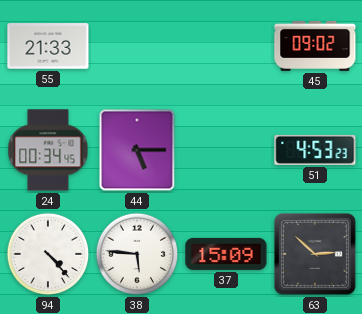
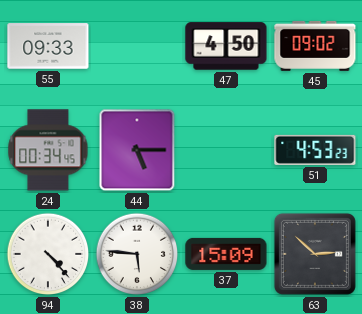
55: 21:33 -> 09:33 (48, 46)
47: none -> 4:50 (226, 46)
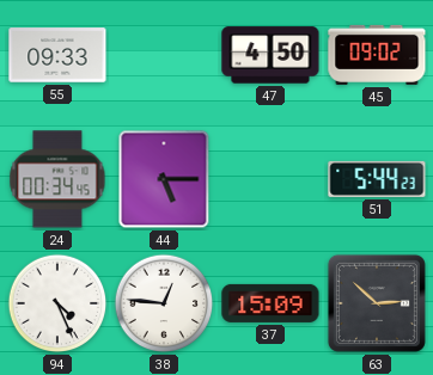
51: 4:53 -> 5:44 (377, 179)
94: 4:23 -> 4:26 (57, 303)
38: 5:46 -> 12:46 (164, 303)
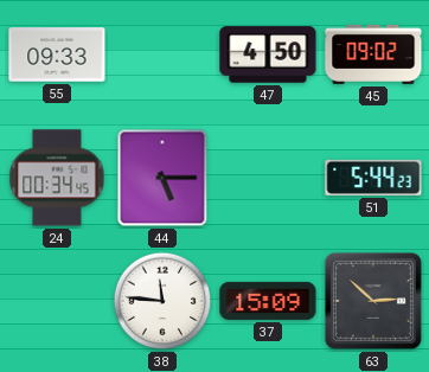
94: 4:26 -> none (57, 303)
38: 12:46 -> 11:46 (162, 301)
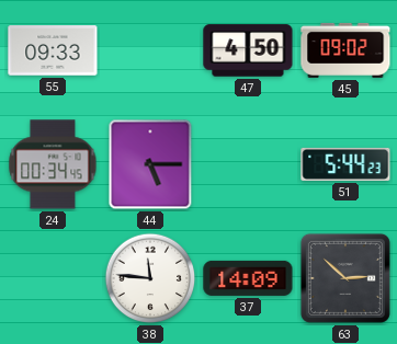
37: 15:09 -> 14:09 (248, 278)
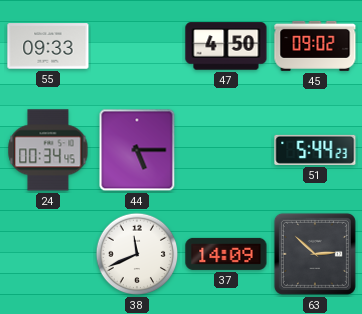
38: 11:46 -> 11:41 (137, 254)
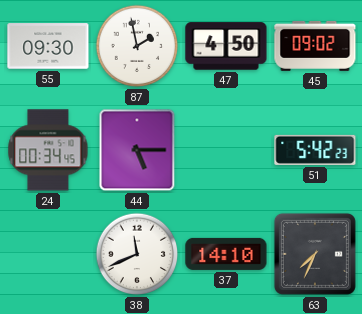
55: 09:33 -> 09:30 (48, 46)
87: none -> 1:58 (137, 46)
51: 5:44 -> 5:42 (315, 150)
37: 14:09 -> 14:10 (226, 254)
63: 2:52 -> 7:34 (315, 254)
